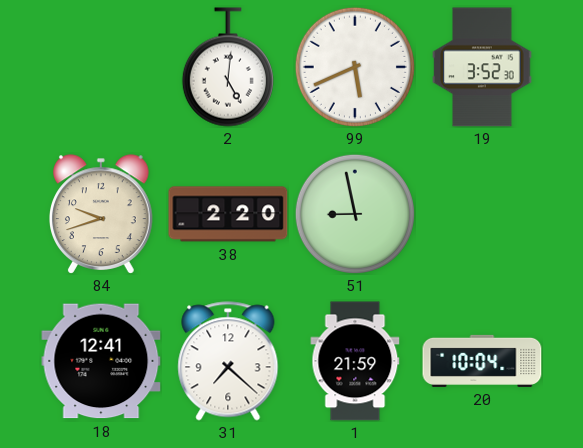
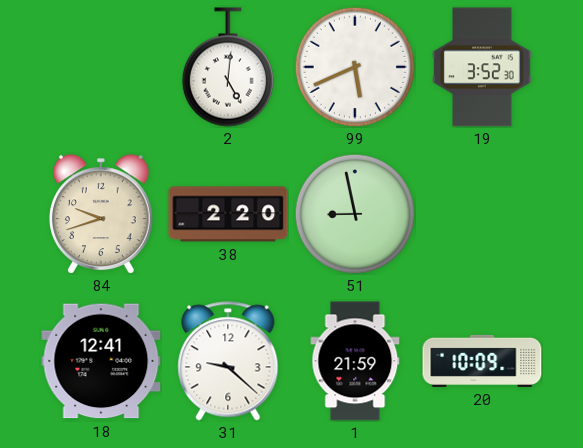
31: 7:22 -> 9:22 (228, 361)
20: 10:04 -> 10:09 (482, 361)
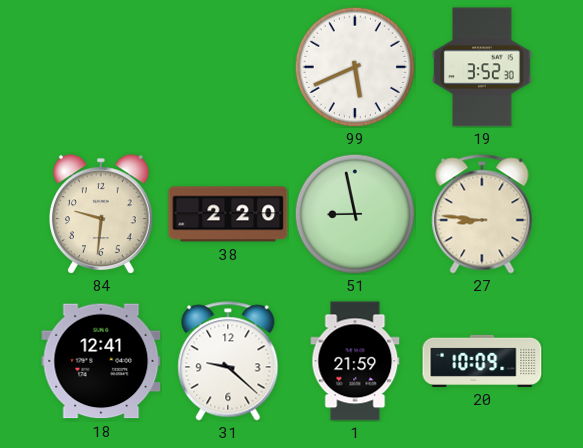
2: 5:01 -> none (228, 67)
84: 9:42 -> 9:31 (102, 214)
27: none -> 8:46 (482, 214)
